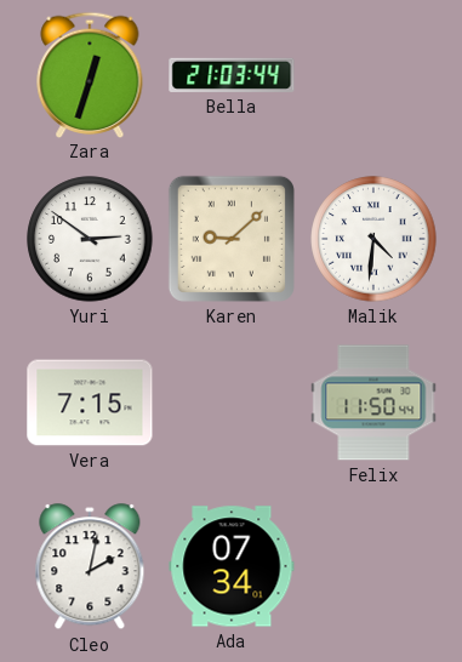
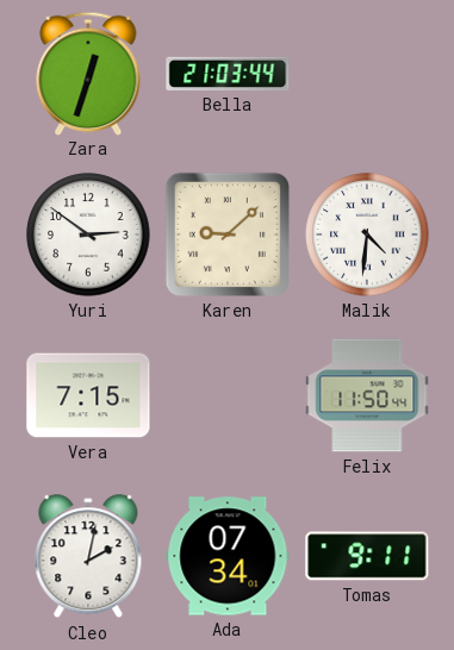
Tomas: none -> 9:11 (367, 556)
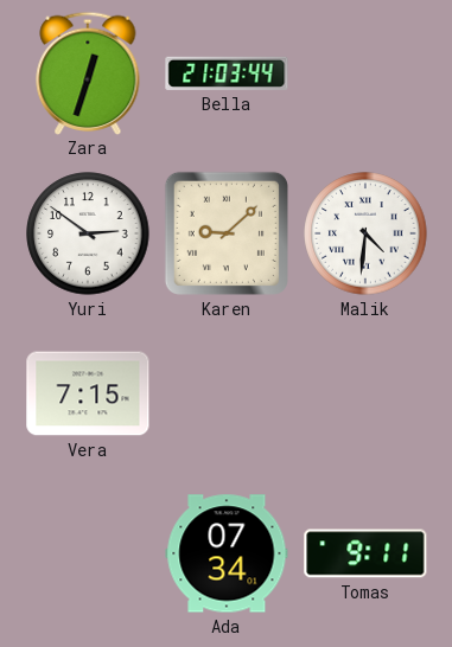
Felix: 11:50 -> none (367, 395)
Cleo: 2:02 -> none (88, 557)
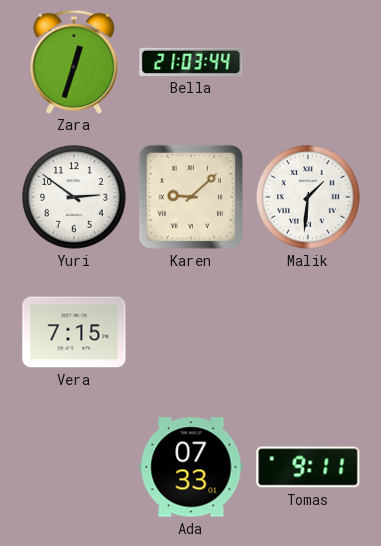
Malik: 4:31 -> 1:31 (308, 197)
Ada: 07:34 -> 07:33 (191, 467)
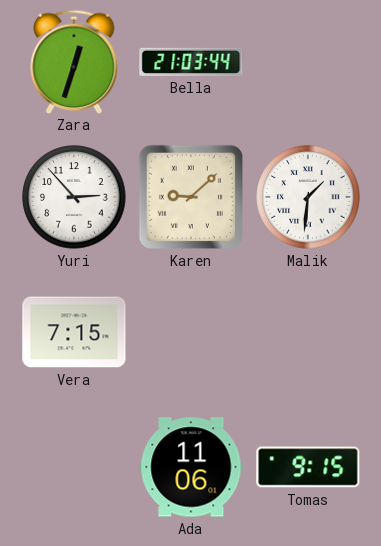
Yuri: 2:51 -> 2:53 (74, 197)
Ada: 07:33 -> 11:06 (191, 467)
Tomas: 9:11 -> 9:15 (308, 467)
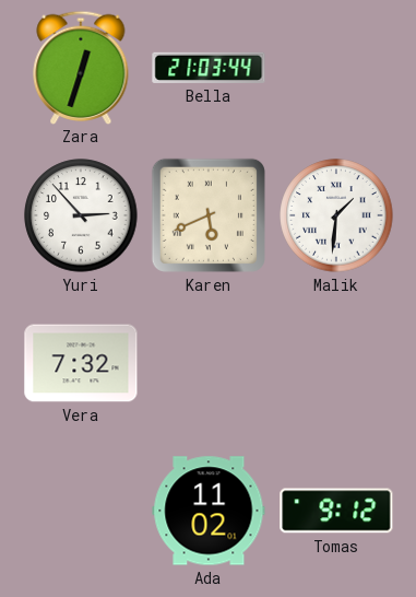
Karen: 9:08 -> 5:41 (209, 215)
Vera: 7:15 -> 7:32 (81, 363)
Ada: 11:06 -> 11:02 (209, 511)
Tomas: 9:15 -> 9:12 (336, 511)
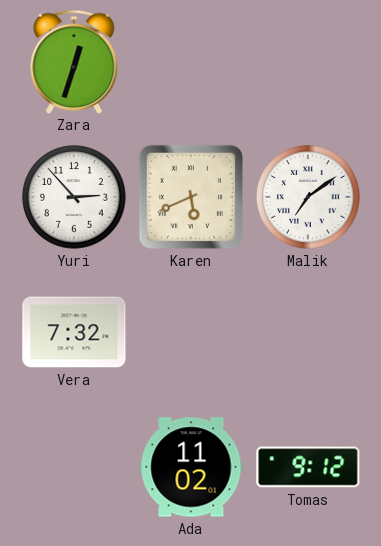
Bella: 21:03 -> none (209, 68)
Malik: 1:31 -> 7:09 (308, 197)
